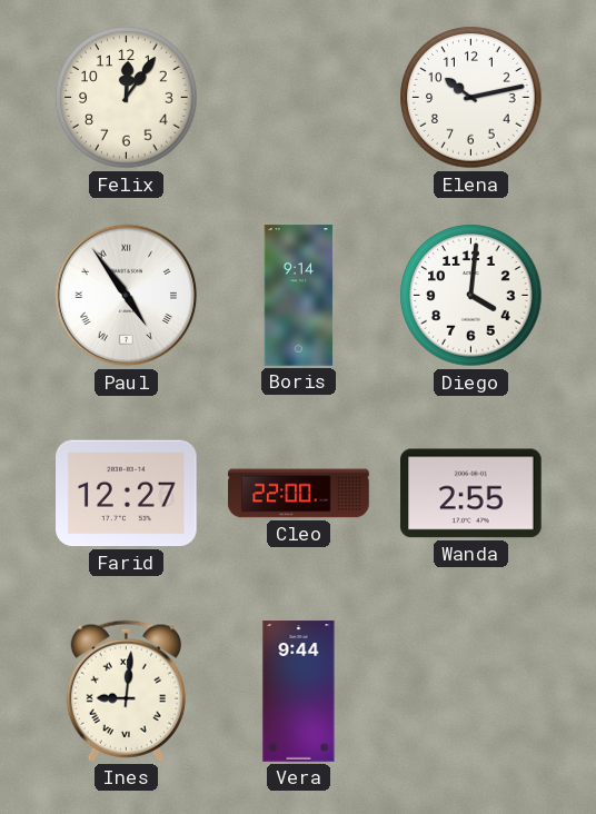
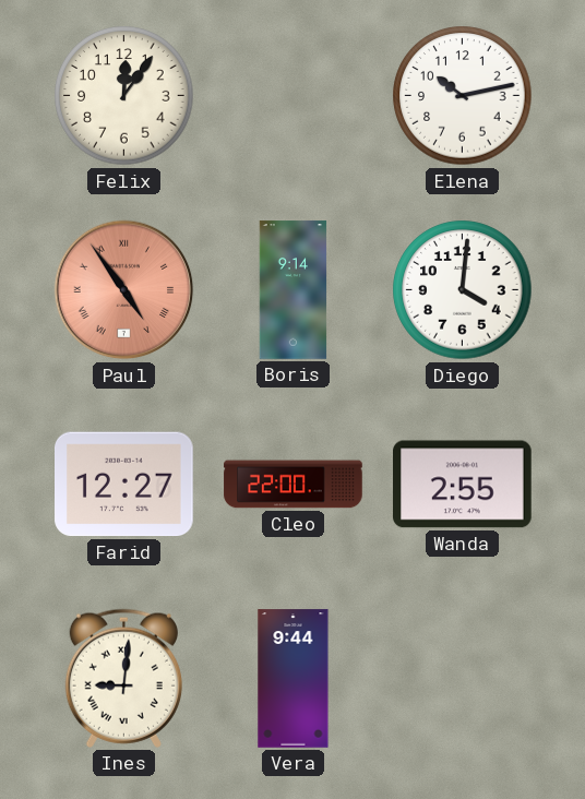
Paul dial: white -> salmon (124, 290)
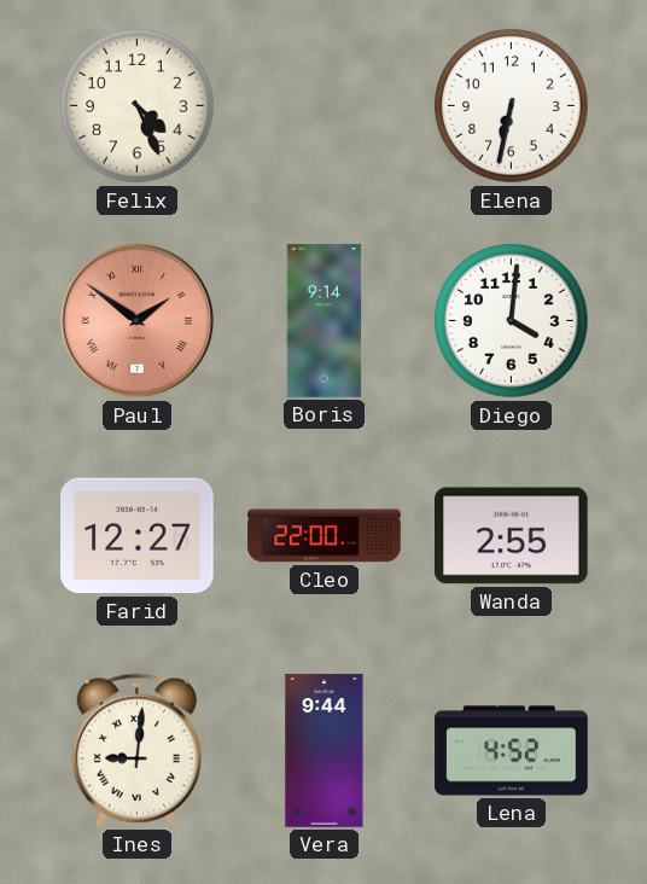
Felix: 12:06 -> 4:26 (138, 106)
Elena: 10:13 -> 6:32 (512, 106)
Paul: 4:54 -> 1:51 (138, 321)
Lena: none -> 4:52 (512, 751)
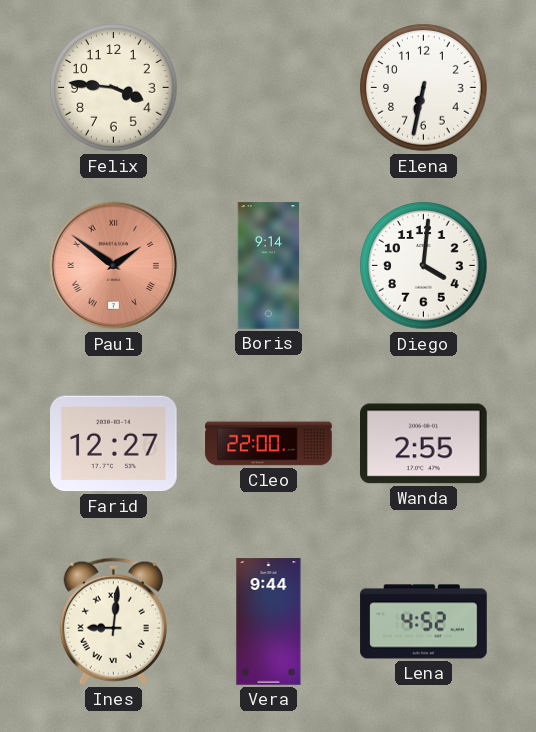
Felix: 4:26 -> 3:46 (114, 88)
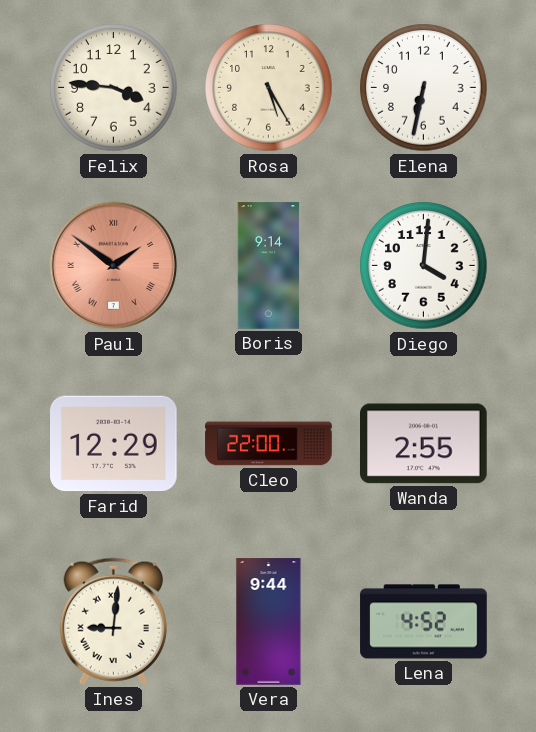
Rosa: none -> 5:25 (269, 88)
Farid: 12:27 -> 12:29 (114, 444)
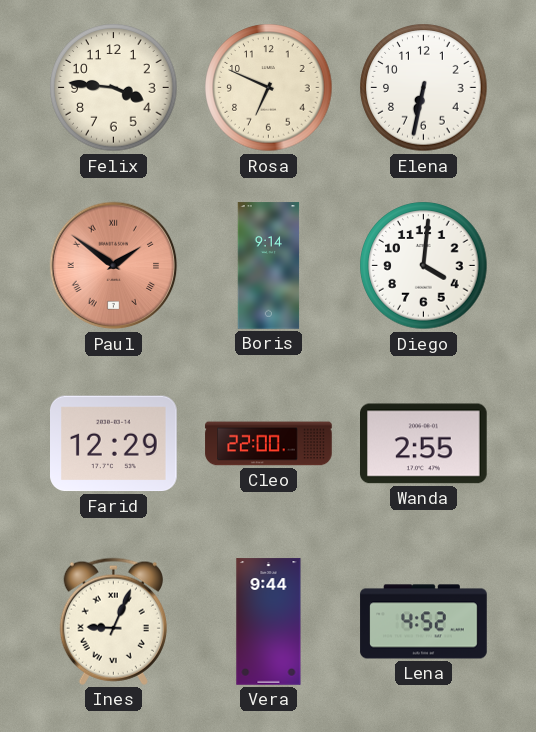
Rosa: 5:25 -> 6:49 (269, 88)
Ines: 9:01 -> 9:04 (113, 621)
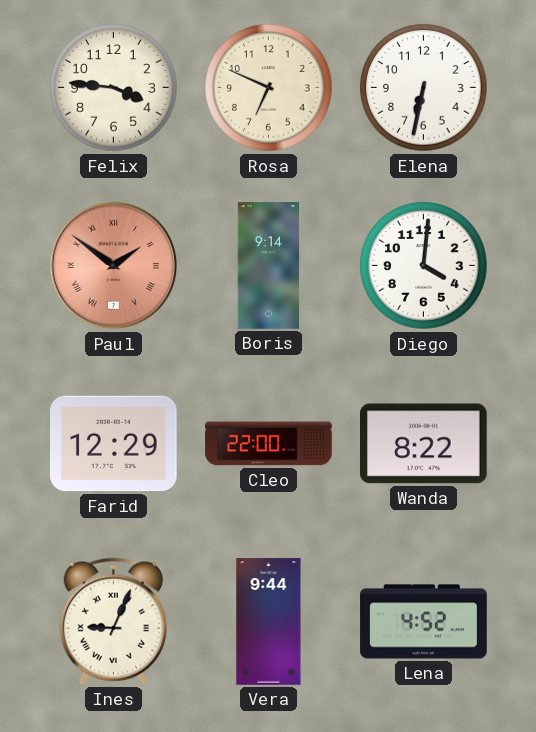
Wanda: 2:55 -> 8:22 (424, 444)
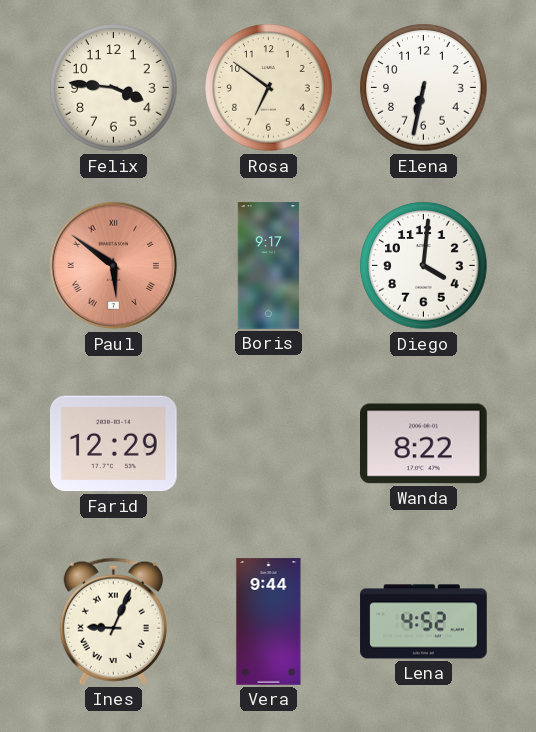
Rosa: 6:49 -> 6:51 (269, 88)
Paul: 1:51 -> 5:51 (114, 266)
Boris: 9:14 -> 9:17 (269, 266)
Cleo: 22:00 -> none (269, 444)
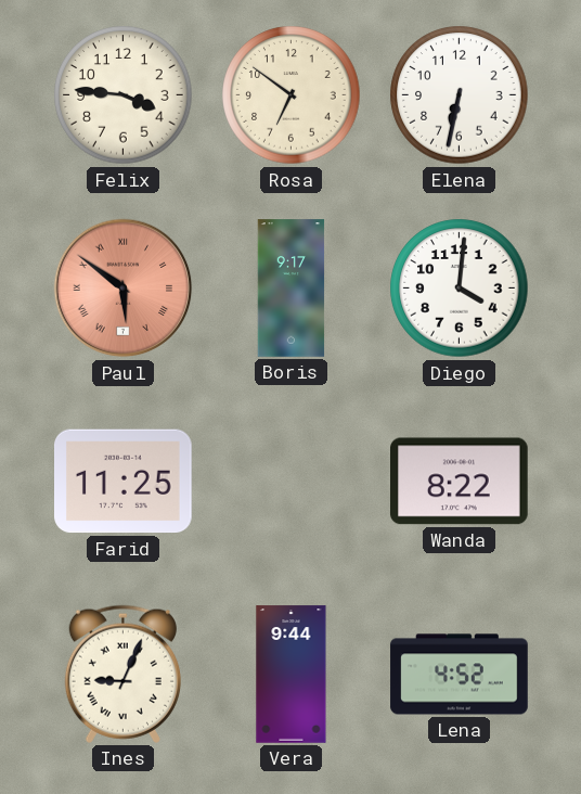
Farid: 12:29 -> 11:25 (124, 482)
